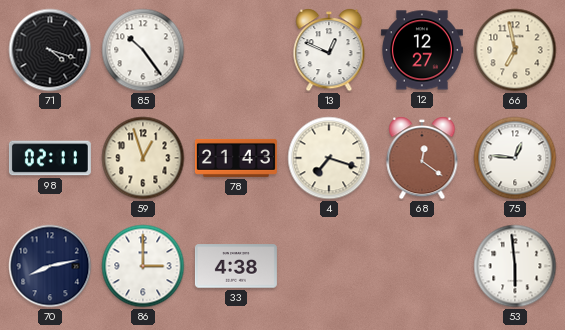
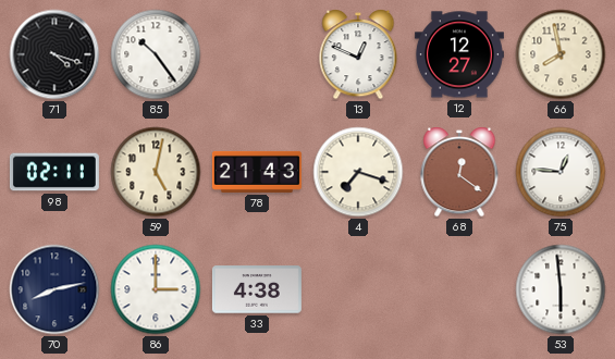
66: 6:58 -> 7:58 (561, 54)
59: 12:57 -> 5:02 (156, 172)
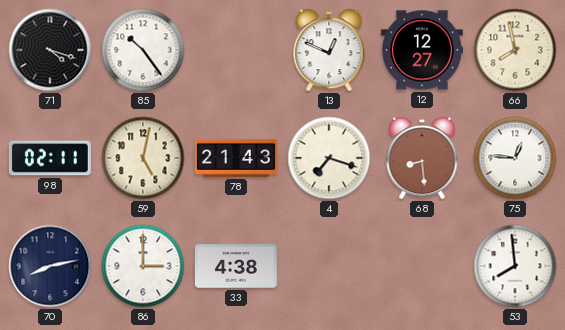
68: 12:21 -> 8:29 (422, 158)
53: 5:59 -> 7:59 (515, 266)
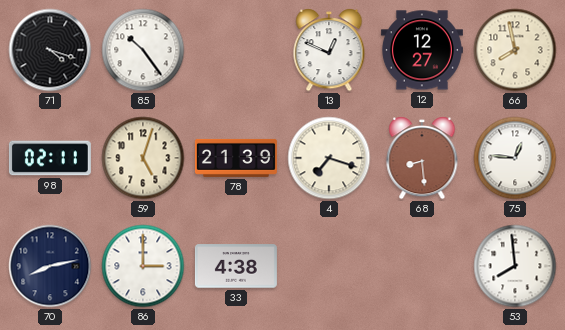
59: 5:02 -> 5:03 (143, 158)
78: 21:43 -> 21:39 (236, 158)
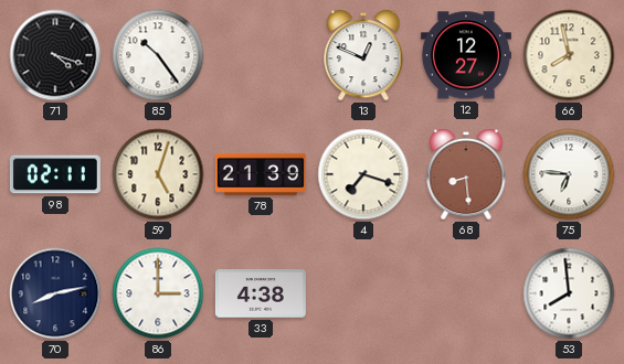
75: 12:46 -> 6:46 (569, 174)
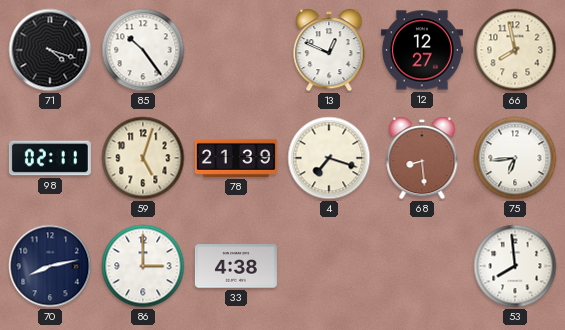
75: 6:46 -> 6:44 (515, 158)
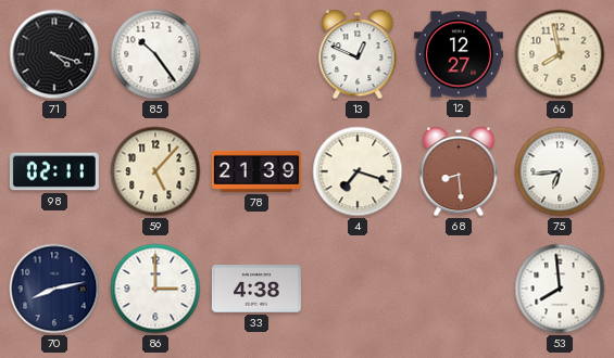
59: 5:03 -> 5:07 (155, 171)
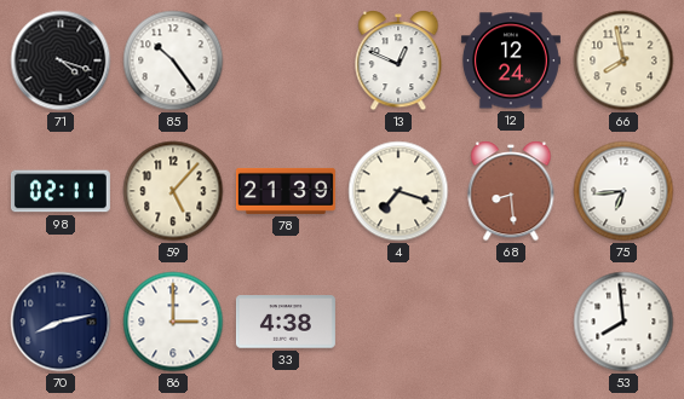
12: 12:27 -> 12:24 (511, 60)
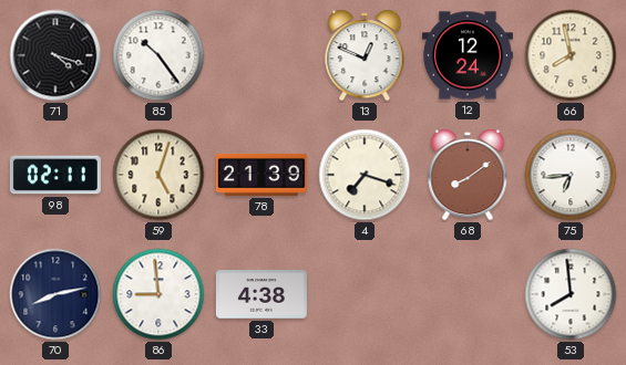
59: 5:07 -> 5:03 (158, 175)
68: 8:29 -> 8:09 (468, 175)
86: 3:00 -> 8:59 (158, 294)
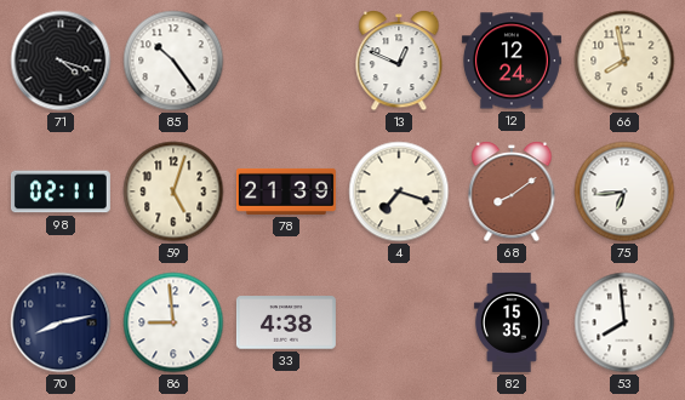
82: none -> 15:35 (512, 322)
